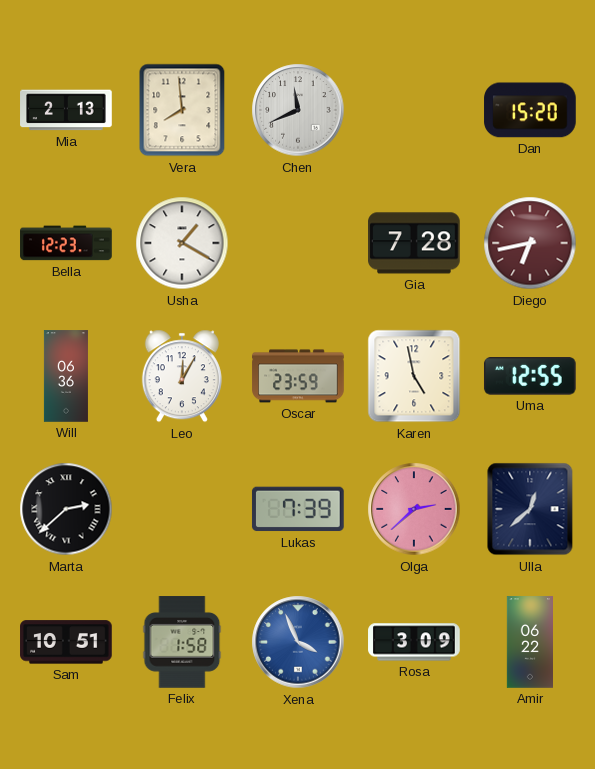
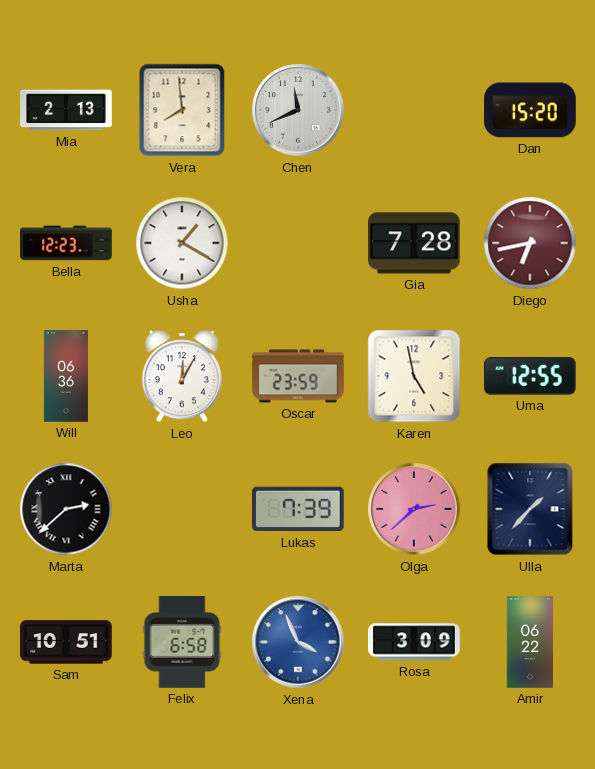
Ulla: 12:38 -> 1:37 (530, 509)
Felix: 1:58 -> 6:58 (182, 642)
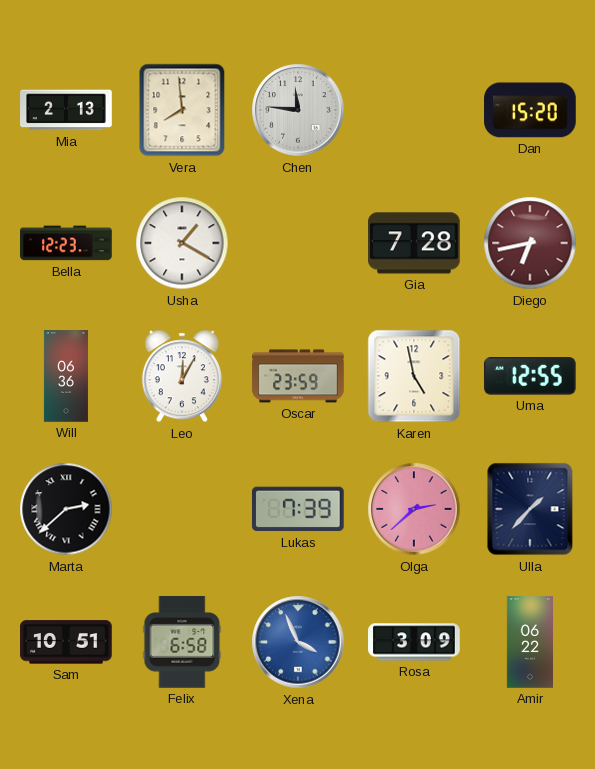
Chen: 11:41 -> 11:46 (298, 110)
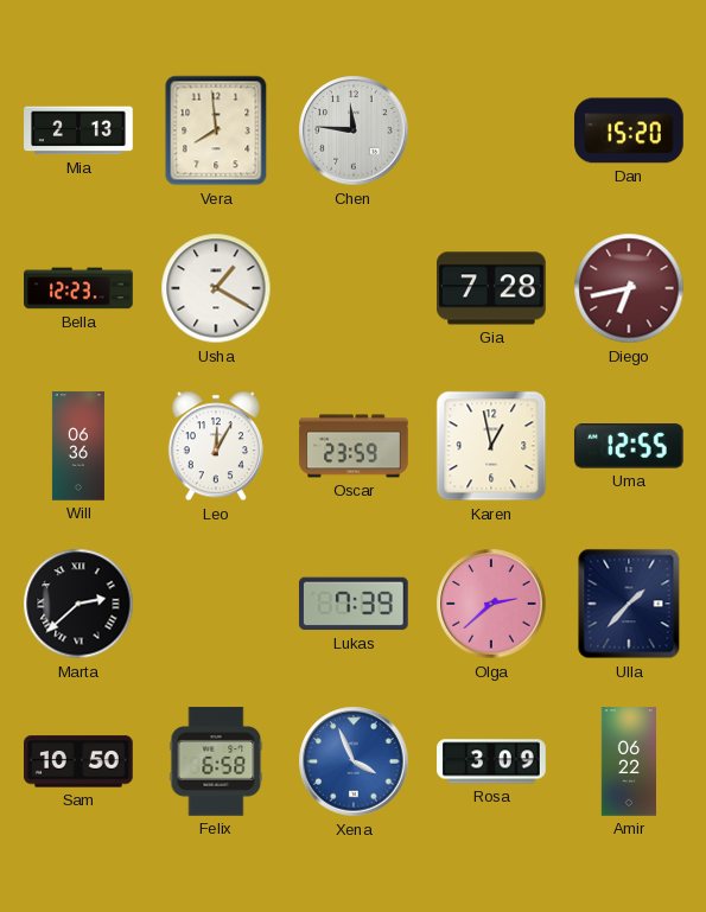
Karen: 4:58 -> 12:58 (491, 446)
Sam: 10:51 -> 10:50 (78, 761)
